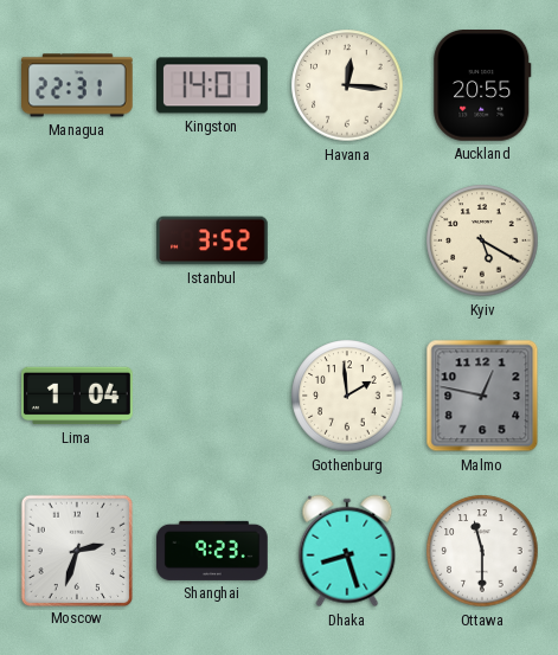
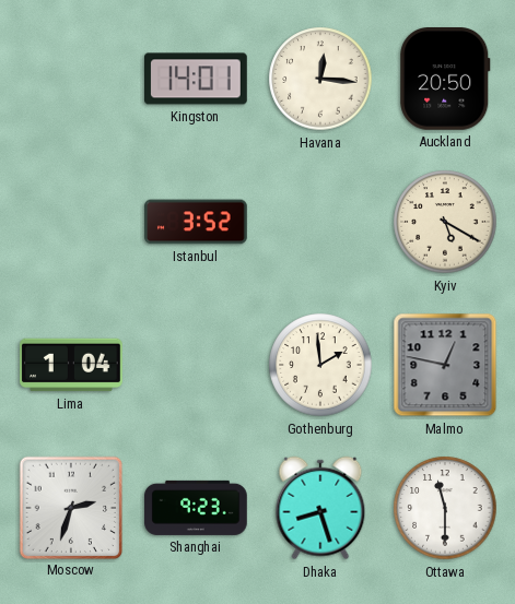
Managua: 22:31 -> none (78, 85)
Auckland: 20:55 -> 20:50 (445, 80)
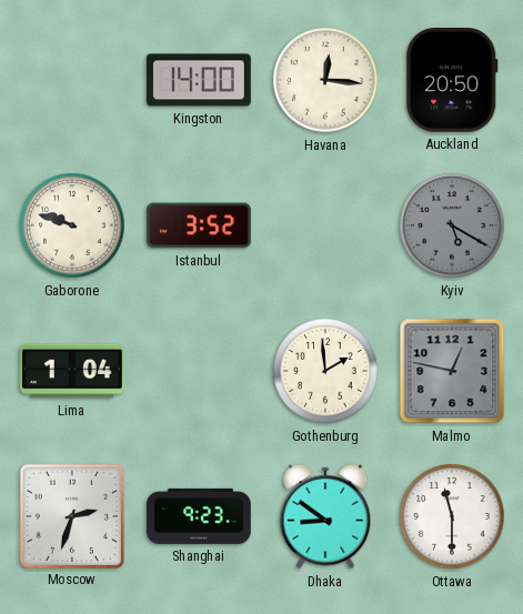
Kingston: 14:01 -> 14:00 (200, 80)
Gaborone: none -> 9:48 (72, 225)
Kyiv dial: cream -> grey (452, 225)
Dhaka: 8:27 -> 8:51 (325, 516)
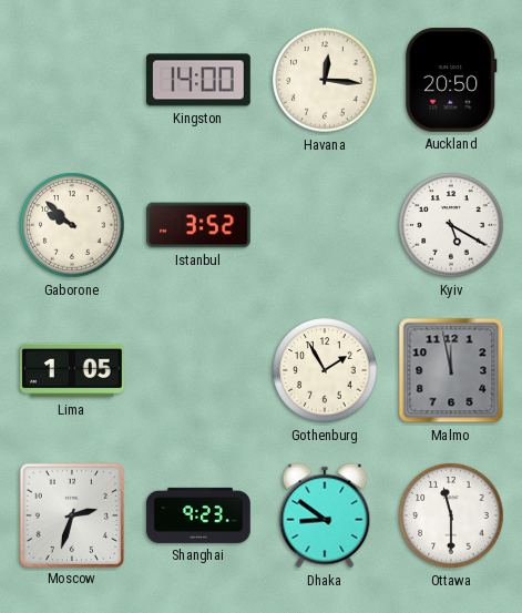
Gaborone: 9:48 -> 9:52 (72, 225)
Kyiv dial: grey -> white (451, 225)
Lima: 1:04 -> 1:05 (72, 370)
Gothenburg: 1:59 -> 1:55 (325, 370)
Malmo: 12:47 -> 11:58 (451, 370)
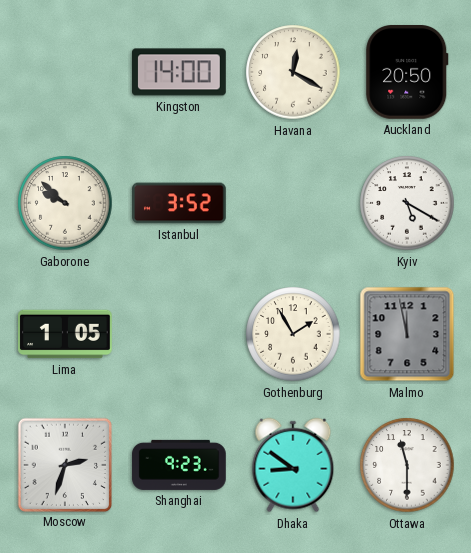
Havana: 12:16 -> 12:20 (293, 72)
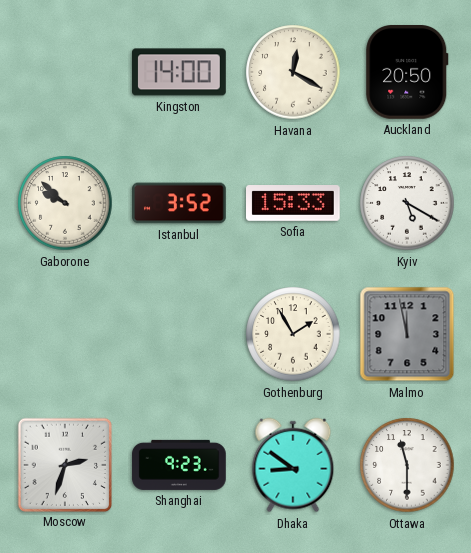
Sofia: none -> 15:33 (294, 204)
Lima: 1:05 -> none (65, 334)
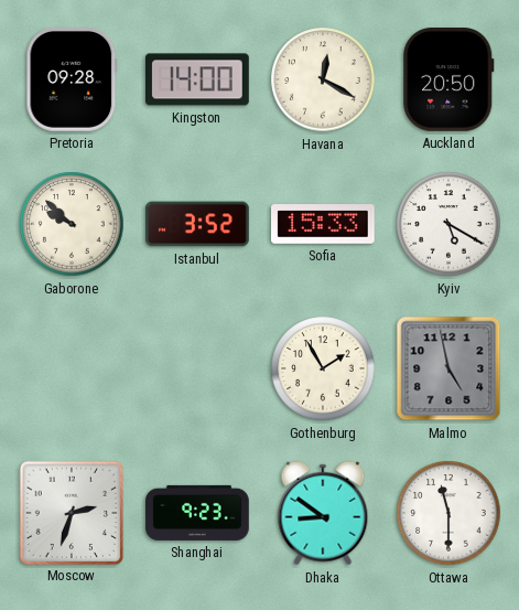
Pretoria: none -> 09:28 (72, 81)
Malmo: 11:58 -> 4:58 (448, 368)
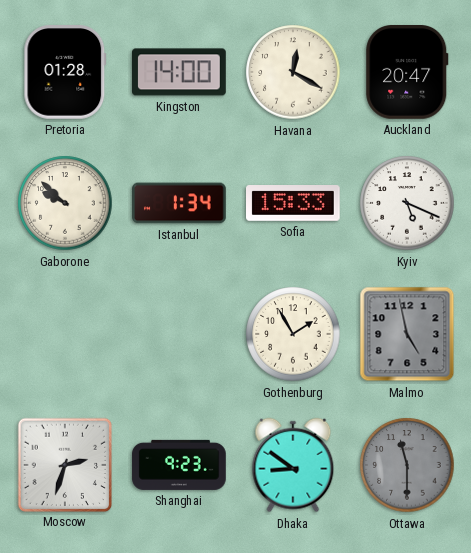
Pretoria: 09:28 -> 01:28 (65, 73)
Auckland: 20:50 -> 20:47 (407, 73)
Istanbul: 3:52 -> 1:34 (179, 203)
Kyiv: 5:20 -> 5:19 (407, 203)
Ottawa dial: white -> grey (407, 465)
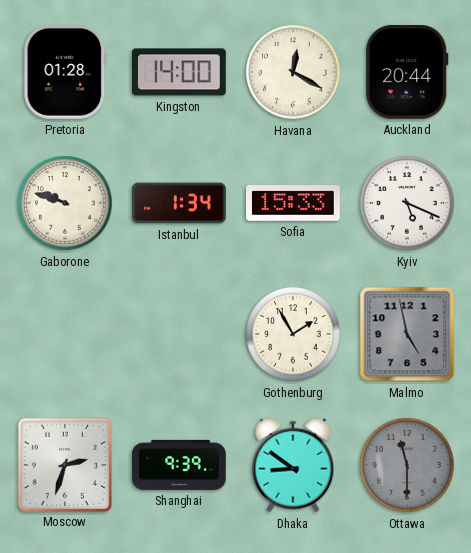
Auckland: 20:47 -> 20:44 (407, 73)
Gaborone: 9:52 -> 9:48 (65, 203)
Shanghai: 9:23 -> 9:39 (179, 465)
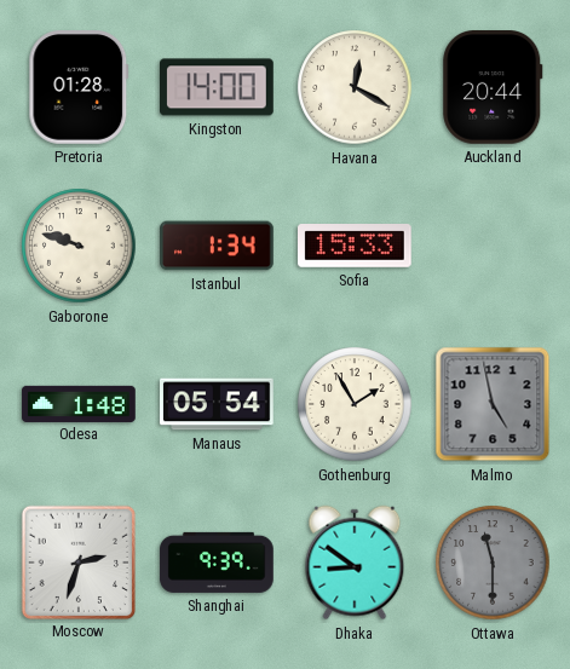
Kyiv: 5:19 -> none (407, 203)
Odesa: none -> 1:48 (79, 403)
Manaus: none -> 05:54 (217, 404)
